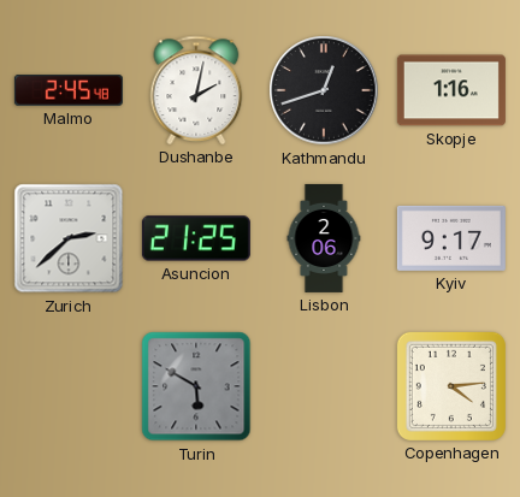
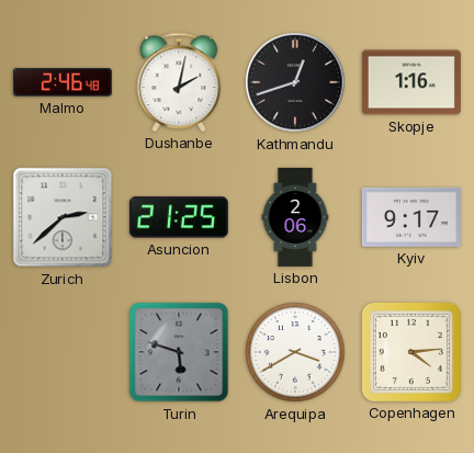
Malmo: 2:45 -> 2:46 (63, 82)
Turin: 5:50 -> 5:48 (179, 352)
Arequipa: none -> 3:40 (295, 352)
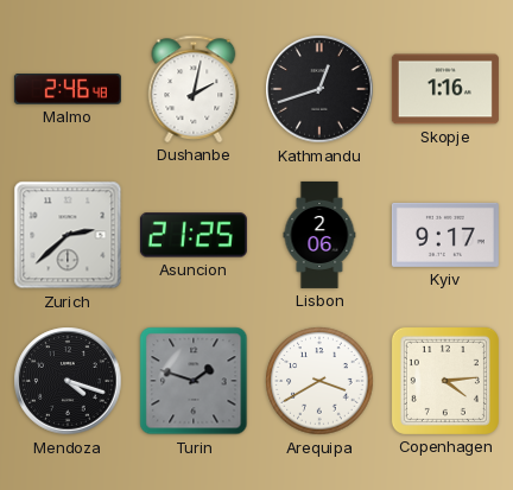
Mendoza: none -> 4:18 (68, 381)
Turin: 5:48 -> 1:48 (194, 381)
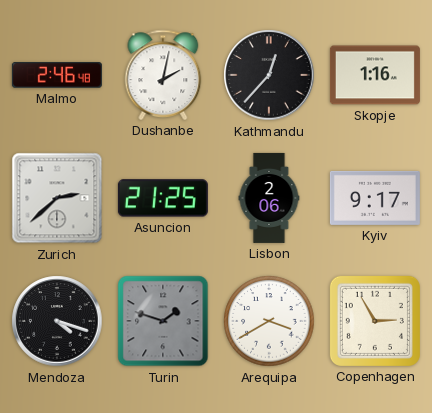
Kathmandu: 12:42 -> 12:37 (269, 75)
Copenhagen: 4:14 -> 2:55 (375, 321)
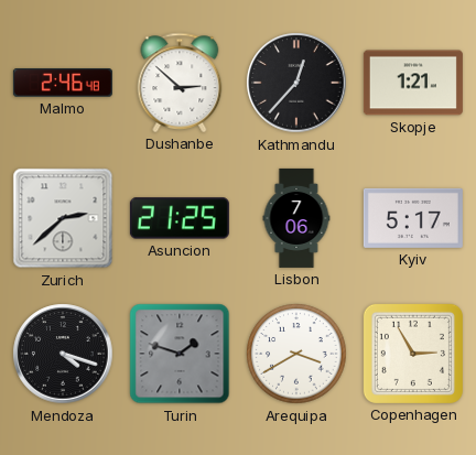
Dushanbe: 2:02 -> 2:52 (180, 83)
Skopje: 1:16 -> 1:21 (413, 83)
Lisbon: 2:06 -> 7:06 (296, 218)
Kyiv: 9:17 -> 5:17 (413, 218)
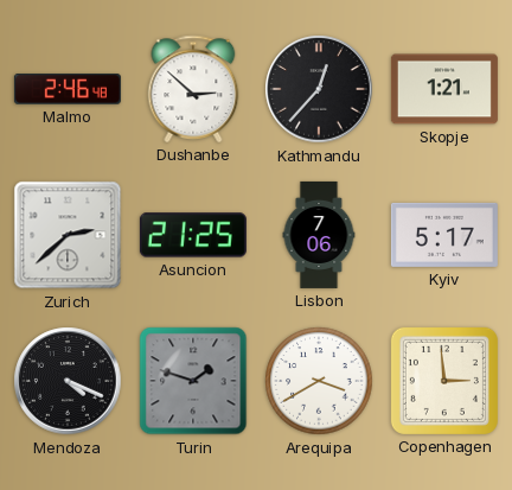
Mendoza: 4:18 -> 4:19 (68, 381)
Copenhagen: 2:55 -> 2:59 (444, 381)
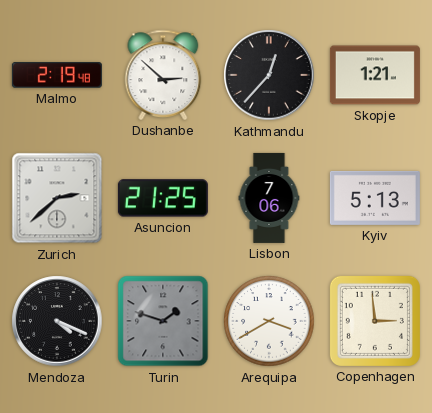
Malmo: 2:46 -> 2:19 (57, 75)
Kyiv: 5:17 -> 5:13 (375, 198)
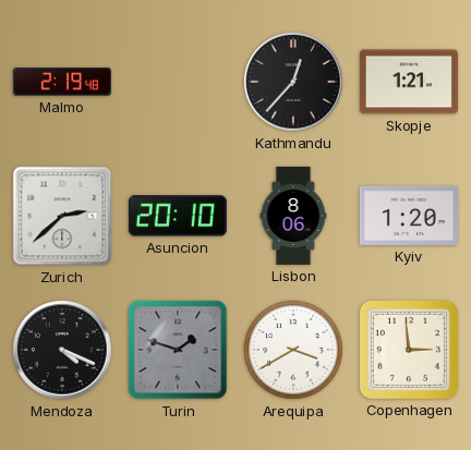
Dushanbe: 2:52 -> none (163, 75)
Asuncion: 21:25 -> 20:10 (178, 216)
Lisbon: 7:06 -> 8:06 (293, 216)
Kyiv: 5:13 -> 1:20 (409, 216)
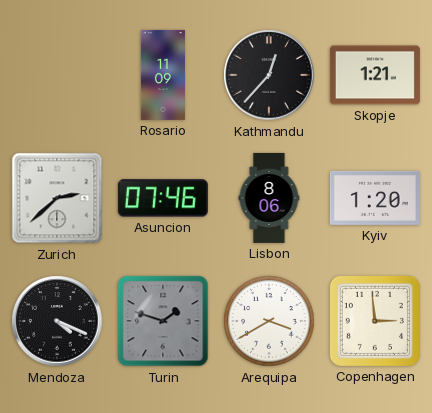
Malmo: 2:19 -> none (62, 82)
Rosario: none -> 11:09 (163, 75)
Asuncion: 20:10 -> 07:46 (163, 198)
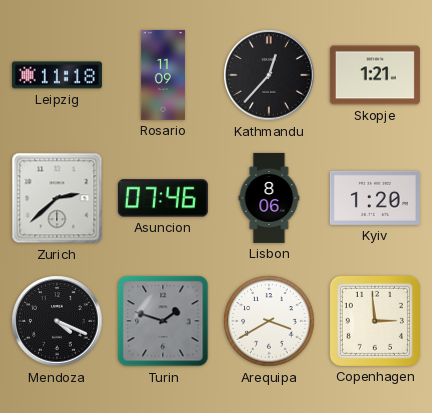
Leipzig: none -> 11:18 (57, 75)
